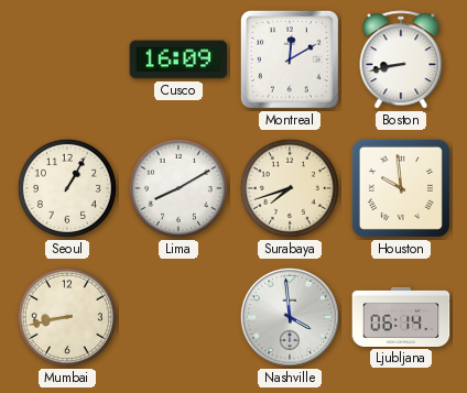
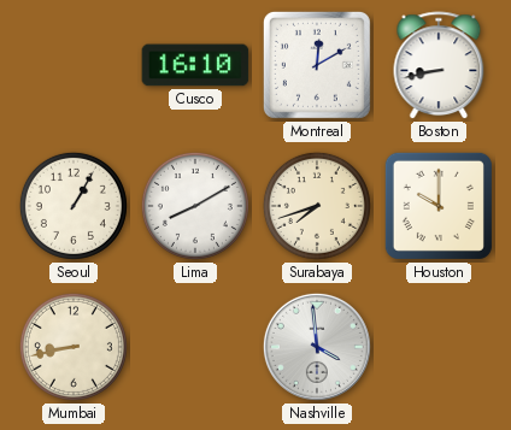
Cusco: 16:09 -> 16:10 (195, 65)
Houston: 9:59 -> 10:00 (439, 206)
Ljubljana: 06:14 -> none (401, 317)
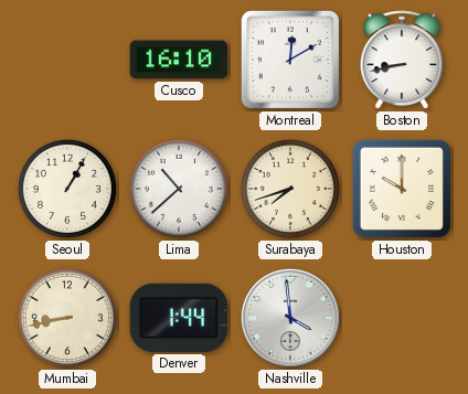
Lima: 8:10 -> 10:38 (179, 189)
Denver: none -> 1:44 (179, 318)
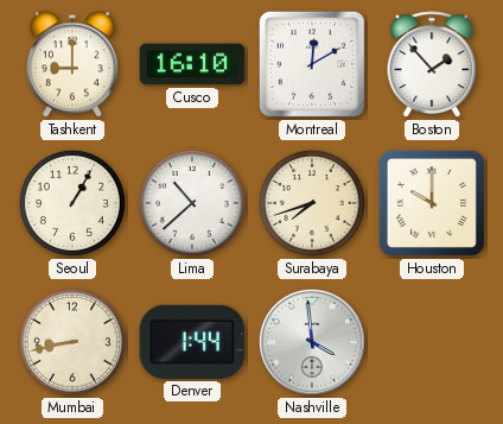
Tashkent: none -> 9:00 (72, 64)
Boston: 8:43 -> 1:53 (432, 65)
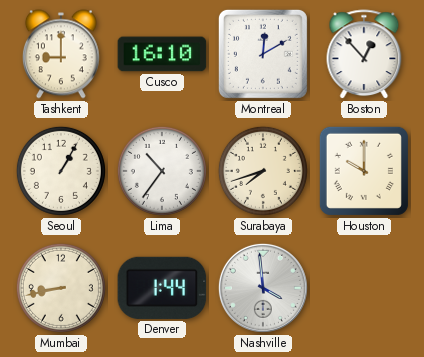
Boston: 1:53 -> 12:53 (364, 55)
Lima: 10:38 -> 10:36 (162, 171)
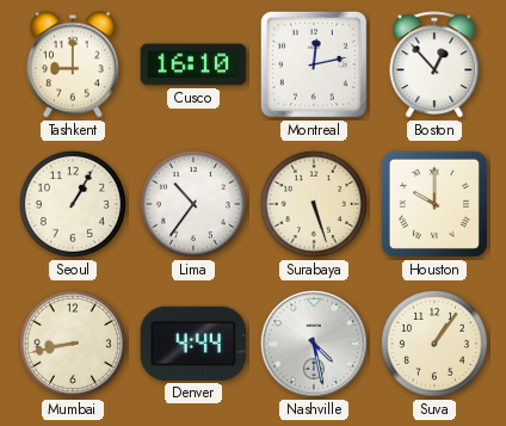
Montreal: 12:10 -> 12:13 (314, 64)
Surabaya: 7:42 -> 5:27 (314, 204)
Denver: 1:44 -> 4:44 (193, 344)
Nashville: 3:59 -> 4:28 (314, 344)
Suva: none -> 1:06 (434, 344)
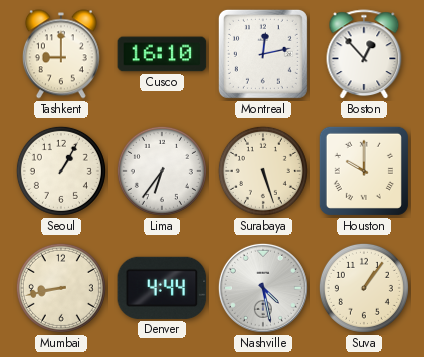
Lima: 10:36 -> 6:36 (162, 171)
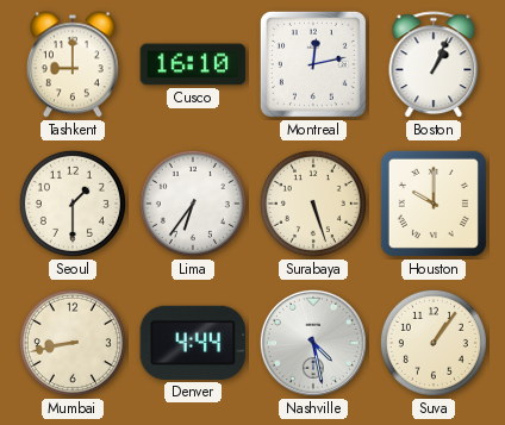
Boston: 12:53 -> 1:04 (434, 65)
Seoul: 1:05 -> 1:30 (73, 204)
